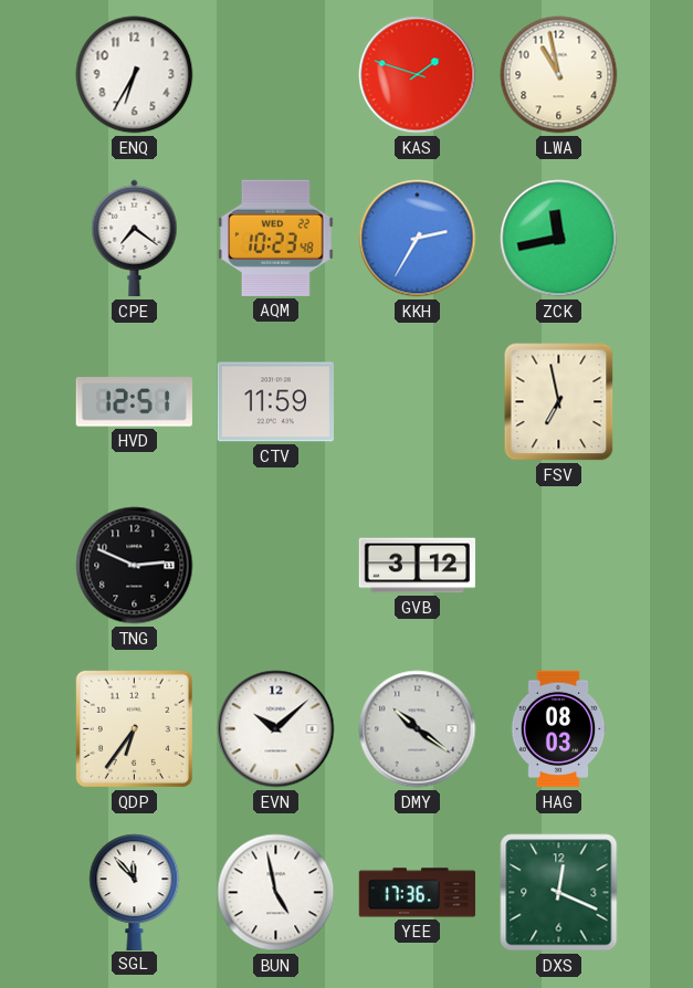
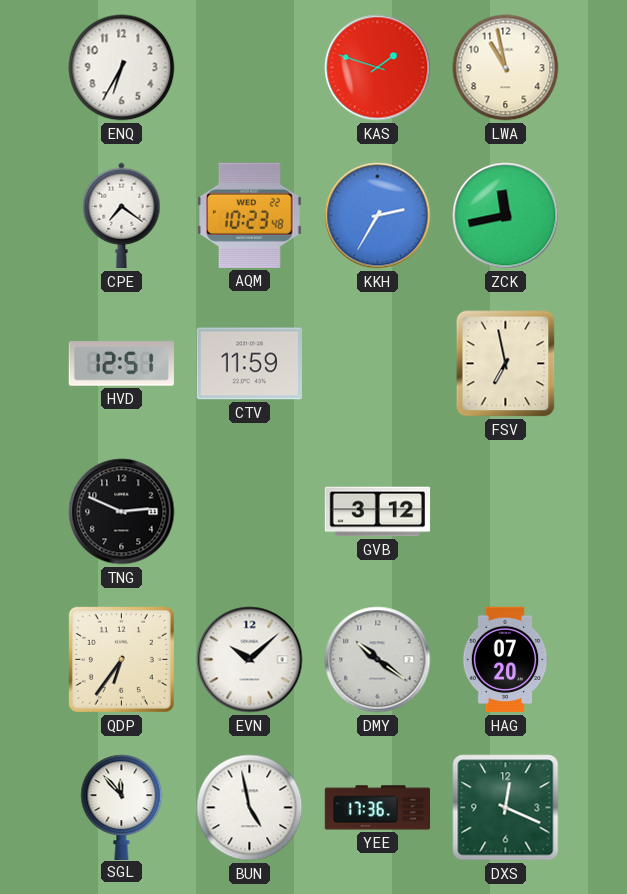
HAG: 08:03 -> 07:20 (505, 660)
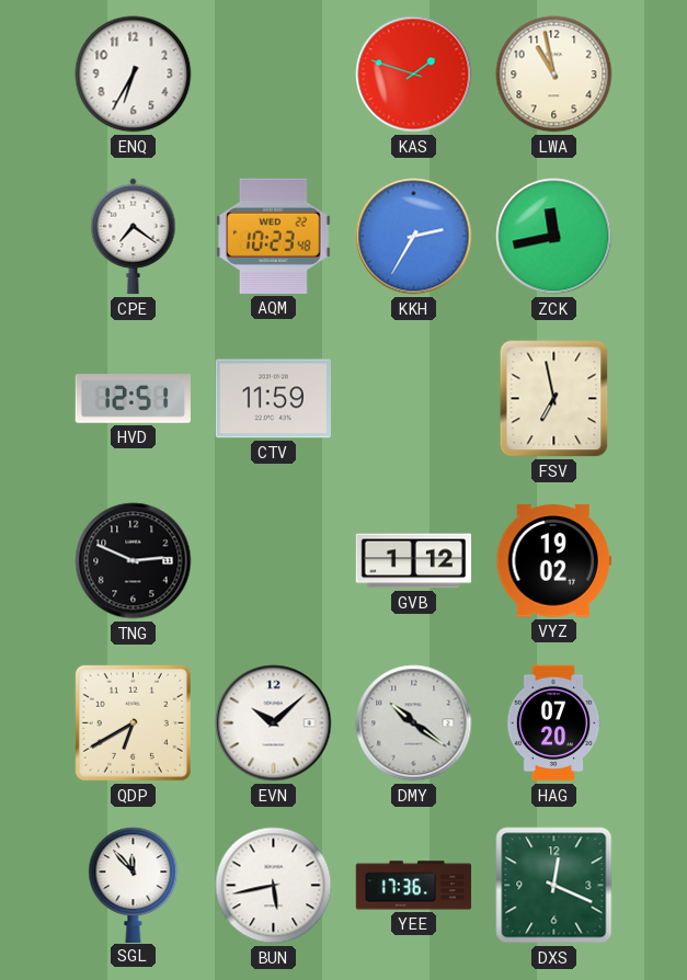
GVB: 3:12 -> 1:12 (414, 561)
VYZ: none -> 19:02 (553, 561)
QDP: 6:36 -> 6:40 (133, 722)
BUN: 4:58 -> 5:43 (274, 886)
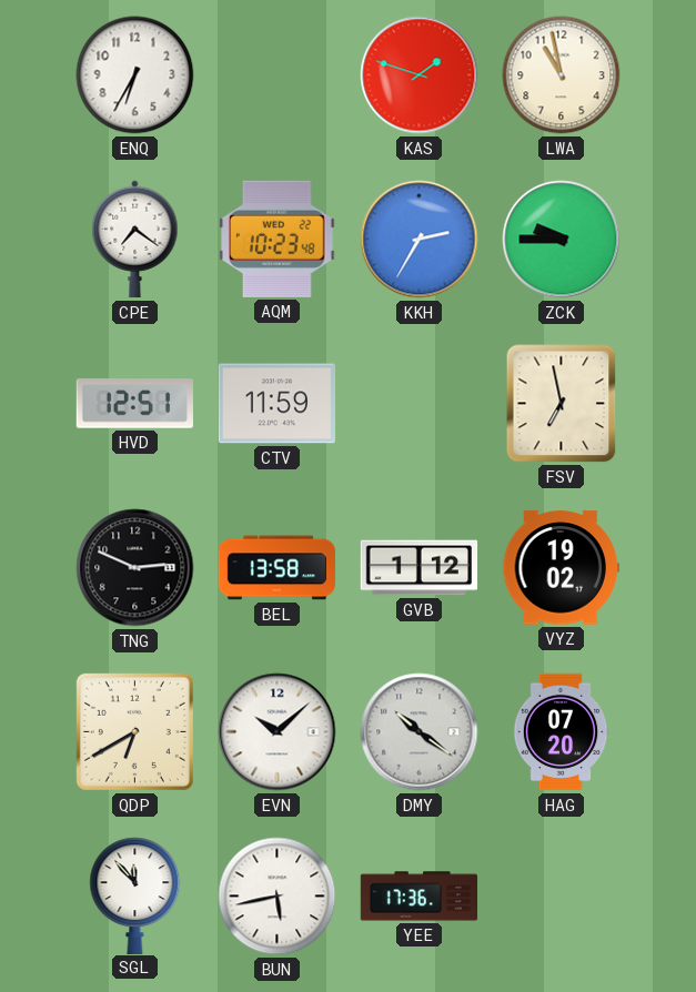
ZCK: 11:43 -> 9:45 (562, 240)
BEL: none -> 13:58 (278, 568)
DXS: 12:19 -> none (554, 886)
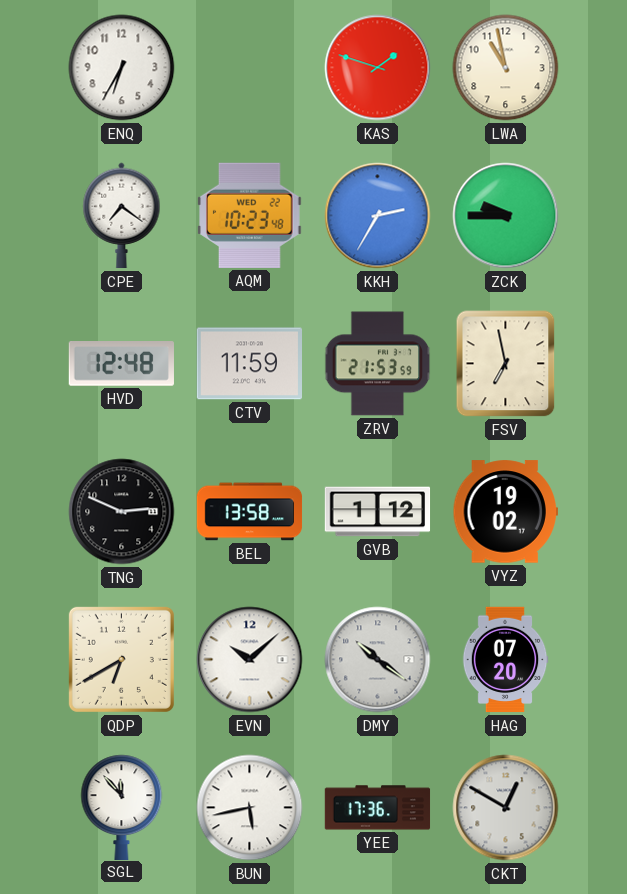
HVD: 12:51 -> 12:48 (121, 364)
ZRV: none -> 21:53 (378, 364)
CKT: none -> 12:50 (506, 808)
